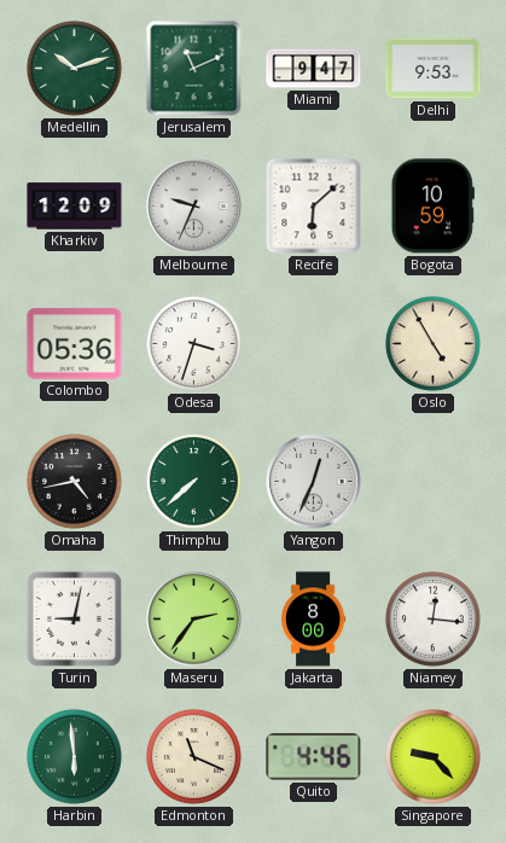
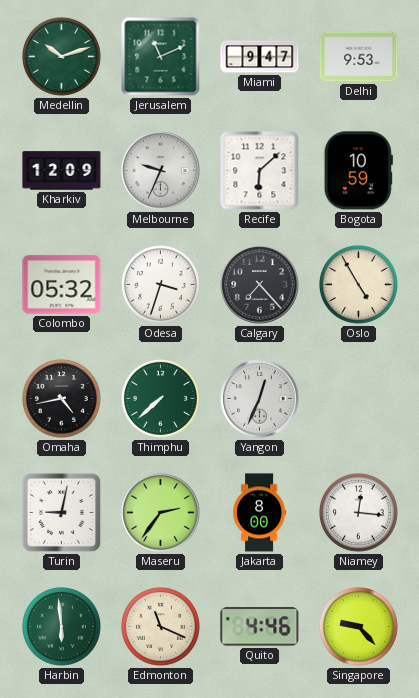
Colombo: 05:36 -> 05:32 (62, 285)
Calgary: none -> 7:23 (260, 285)
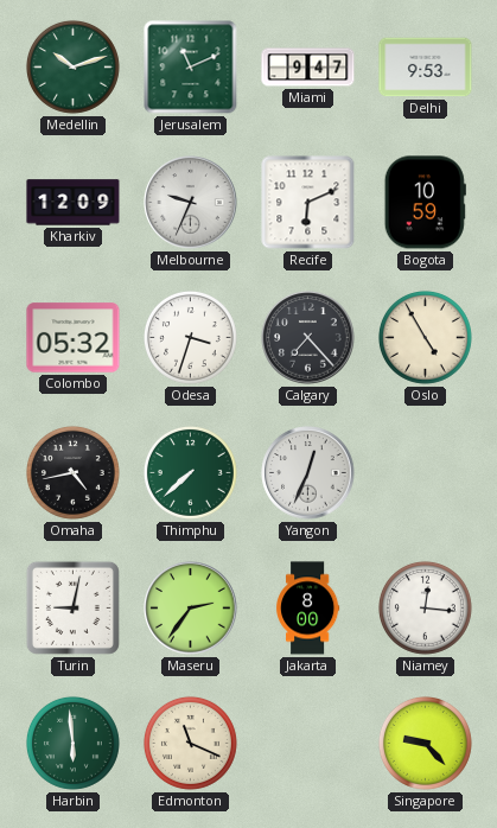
Recife: 6:08 -> 6:11 (308, 203)
Quito: 4:46 -> none (260, 627)
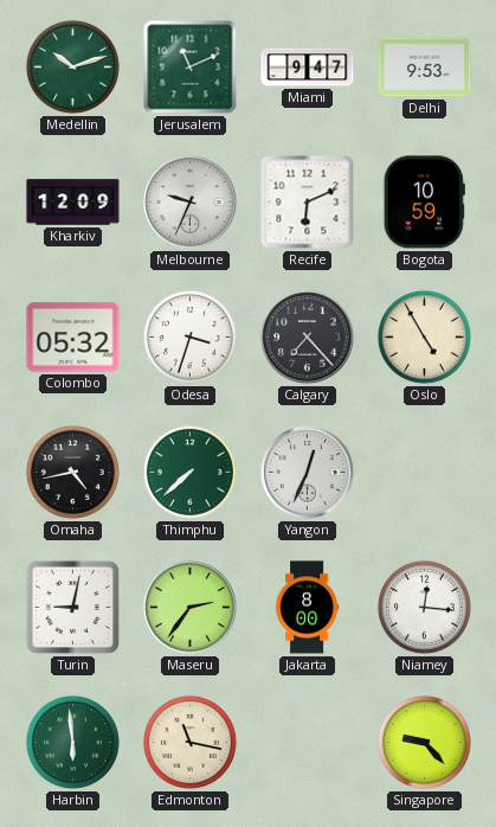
Edmonton: 11:19 -> 11:17 (189, 742)
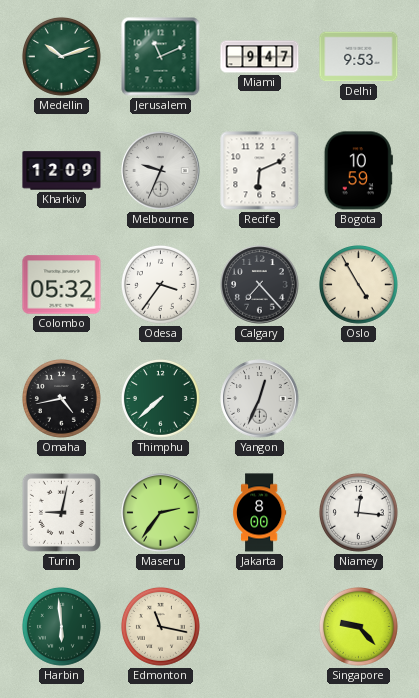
Odesa: 3:33 -> 3:36 (160, 284)
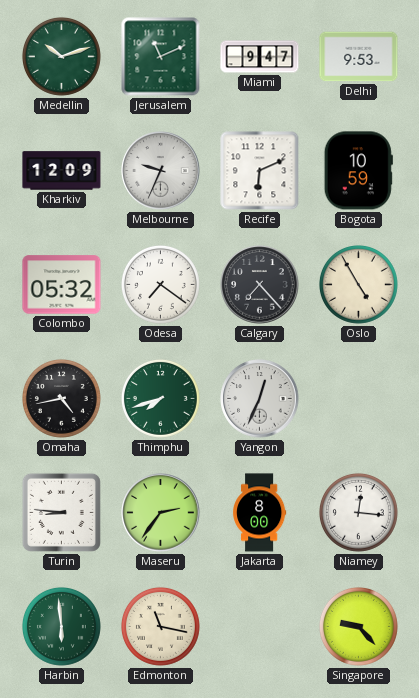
Odesa: 3:36 -> 7:21 (160, 284)
Thimphu: 7:38 -> 7:42 (160, 398)
Turin: 9:02 -> 8:46 (61, 512)
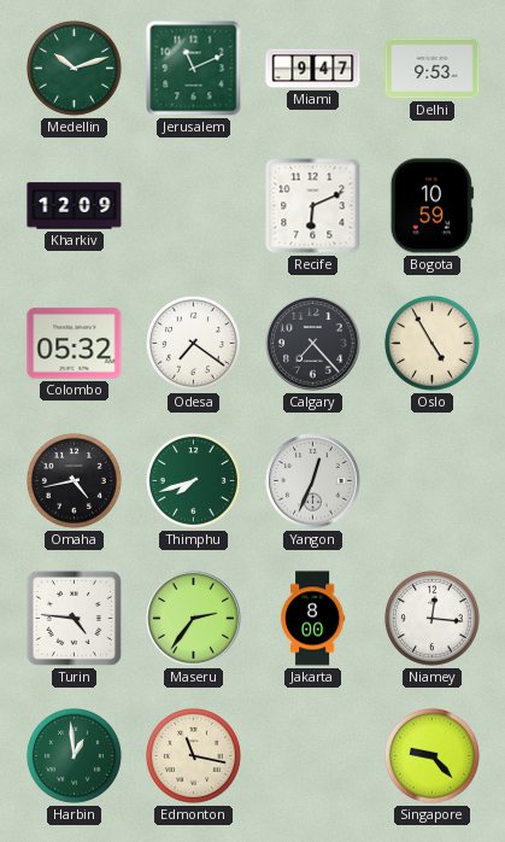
Melbourne: 9:34 -> none (161, 171)
Turin: 8:46 -> 4:46 (74, 618)
Harbin: 5:59 -> 12:59 (74, 755)
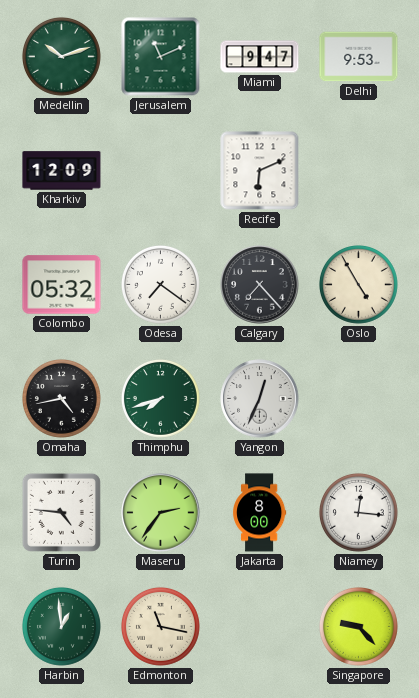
Bogota: 10:59 -> none (431, 206)
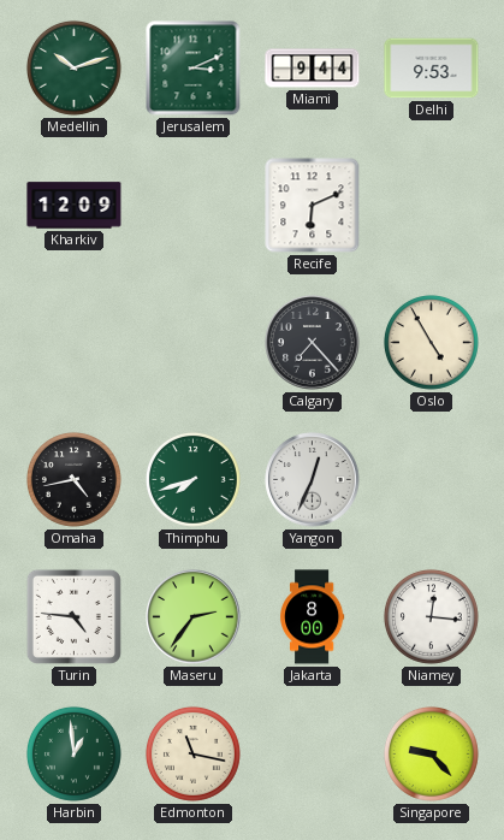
Jerusalem: 11:11 -> 3:11 (194, 69)
Miami: 9:47 -> 9:44 (313, 69)
Colombo: 05:32 -> none (62, 285)
Odesa: 7:21 -> none (160, 284)
